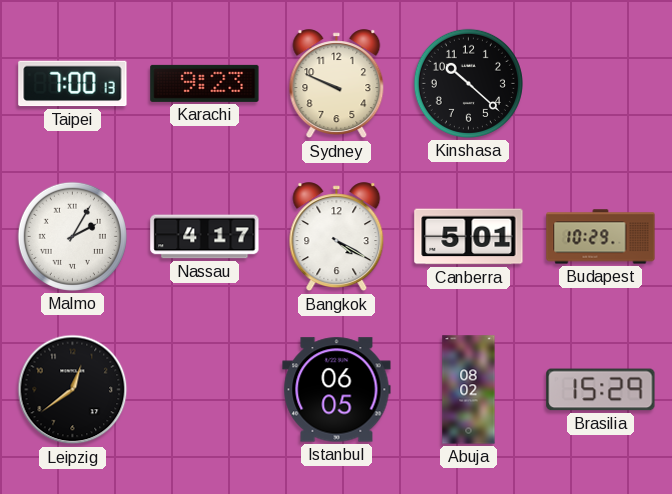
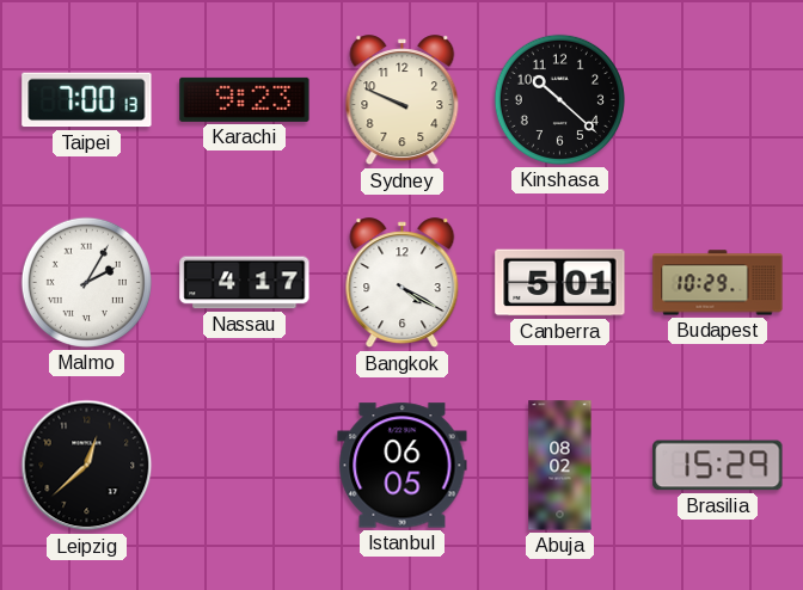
Leipzig: 12:39 -> 12:38 (87, 466)
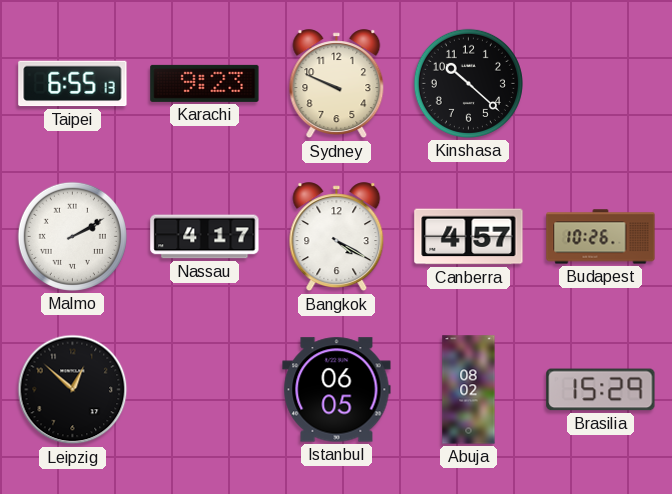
Taipei: 7:00 -> 6:55 (73, 84)
Malmo: 2:05 -> 2:10 (72, 236)
Canberra: 5:01 -> 4:57 (469, 237)
Budapest: 10:29 -> 10:26 (601, 237)
Leipzig: 12:38 -> 12:52 (73, 390)
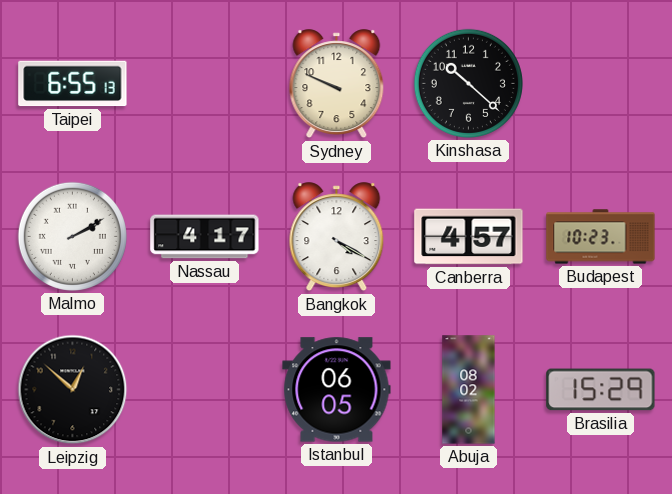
Karachi: 9:23 -> none (205, 83)
Budapest: 10:26 -> 10:23 (601, 237)
